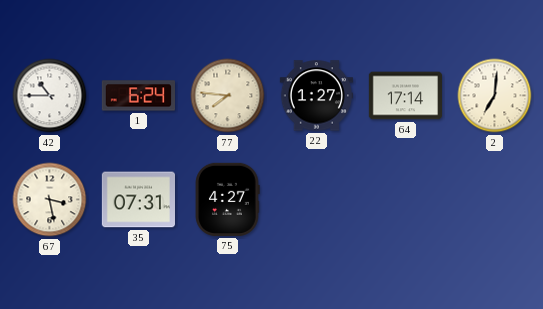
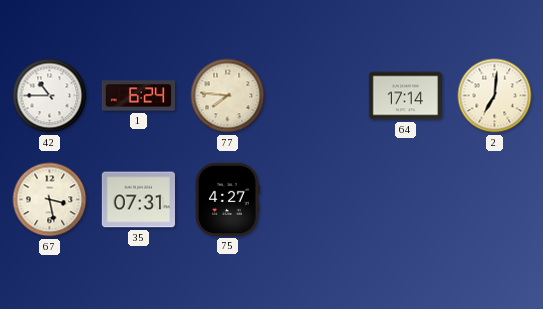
22: 1:27 -> none (316, 96)
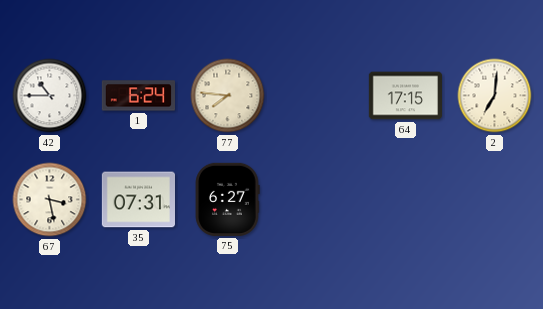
64: 17:14 -> 17:15 (405, 96)
75: 4:27 -> 6:27 (227, 199)
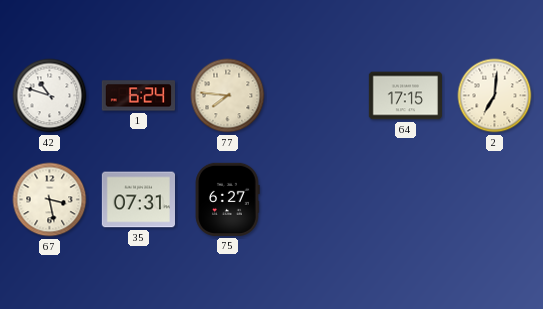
42: 10:45 -> 10:48 (50, 96)
